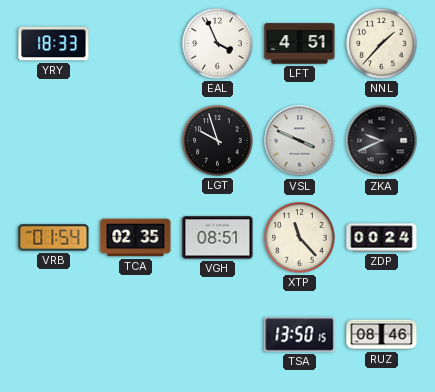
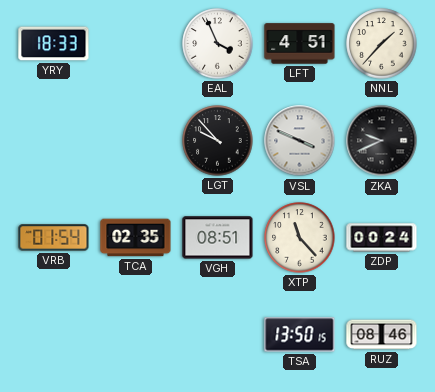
LGT: 9:57 -> 9:53 (218, 141)
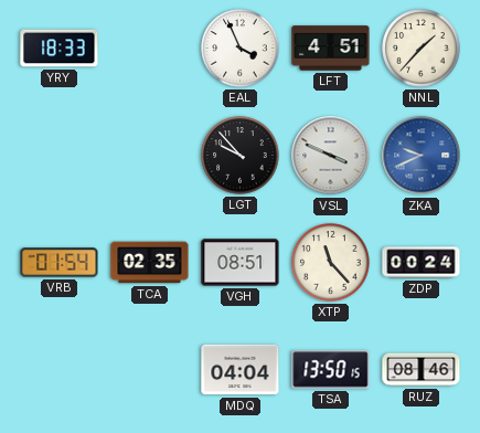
ZKA dial: black -> blue (422, 156)
MDQ: none -> 04:04 (241, 370)
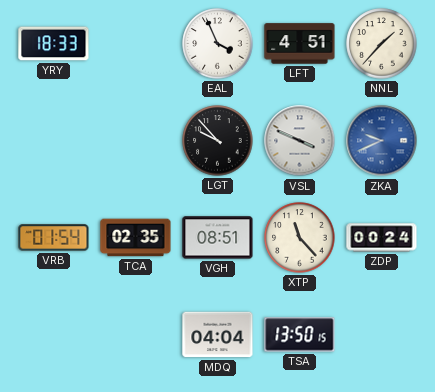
RUZ: 08:46 -> none (422, 370)
